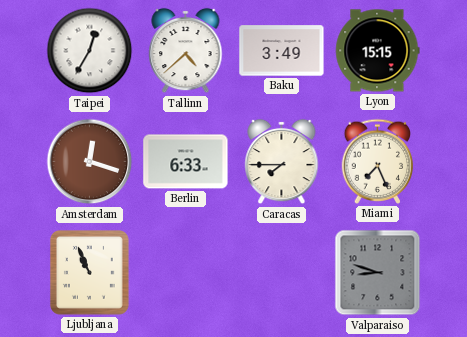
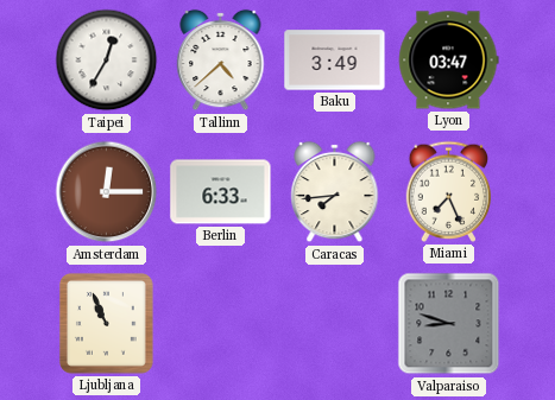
Lyon: 15:15 -> 03:47 (449, 61)
Amsterdam: 12:18 -> 12:15 (107, 192)
Caracas: 7:45 -> 7:44 (335, 192)
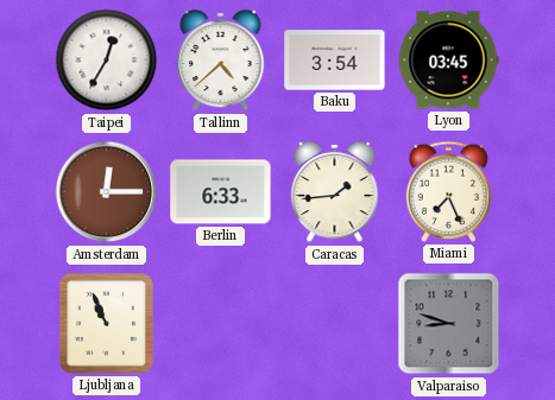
Baku: 3:49 -> 3:54 (335, 61)
Lyon: 03:47 -> 03:45 (449, 61)
Caracas: 7:44 -> 1:44 (335, 192)
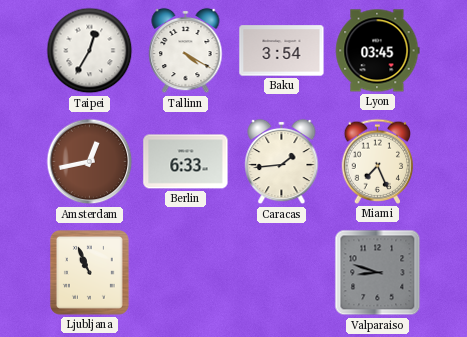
Tallinn: 4:38 -> 4:20 (186, 51)
Amsterdam: 12:15 -> 12:43 (90, 162)
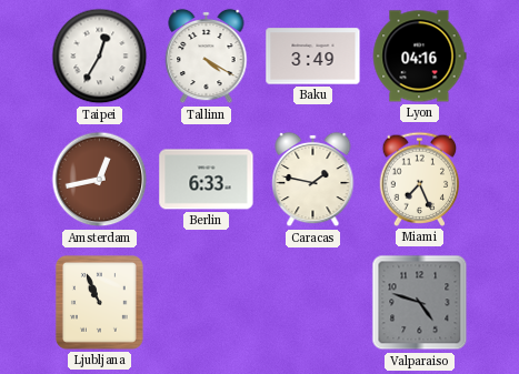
Baku: 3:54 -> 3:49 (313, 57)
Lyon: 03:45 -> 04:16 (420, 57)
Caracas: 1:44 -> 1:47 (313, 180)
Valparaiso: 8:48 -> 4:48 (420, 303)
